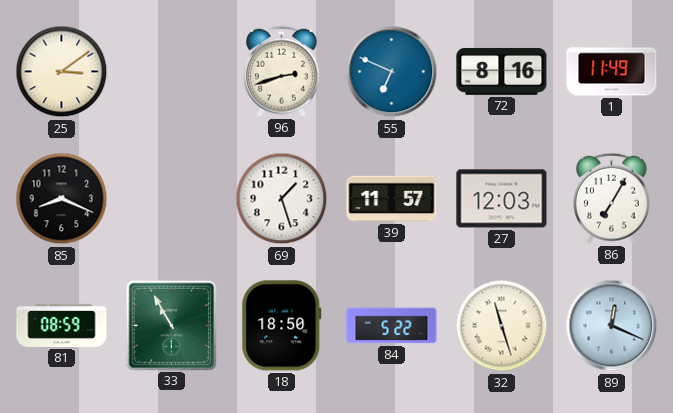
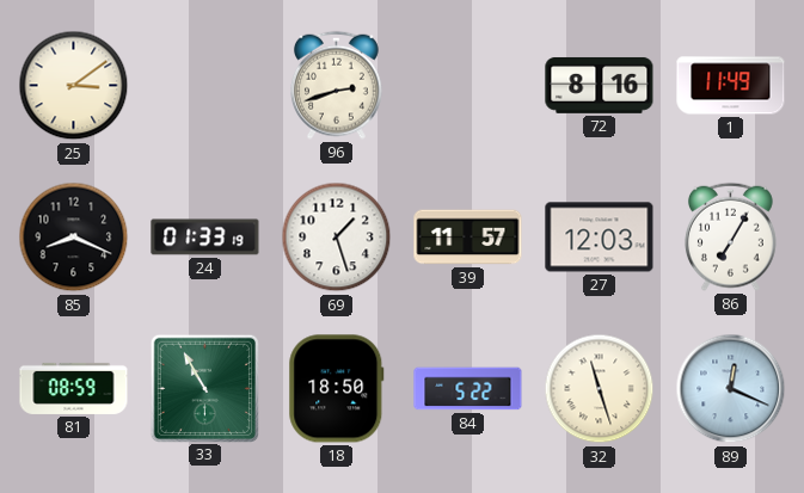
55: 6:49 -> none (392, 72)
24: none -> 01:33 (205, 238)
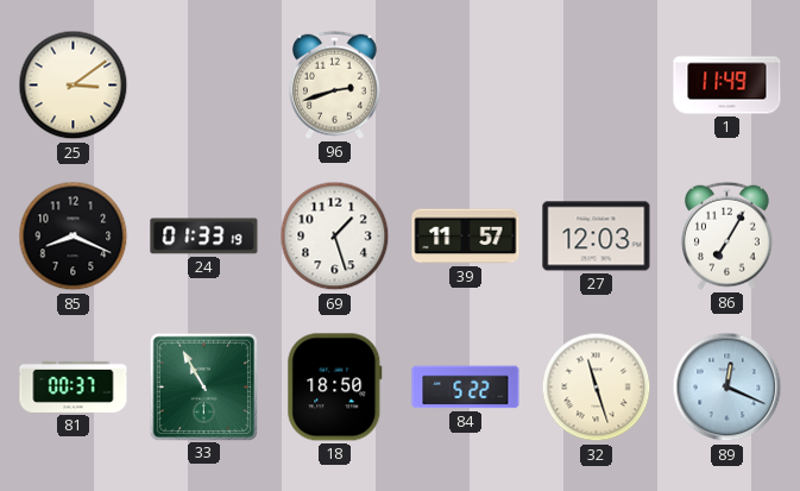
72: 8:16 -> none (600, 85)
81: 08:59 -> 00:37 (74, 386)
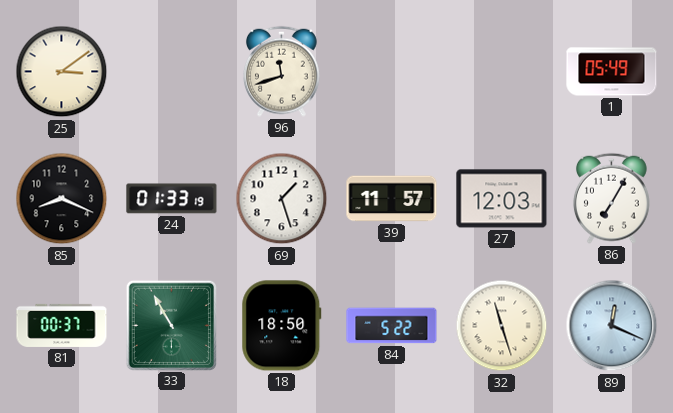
96: 2:42 -> 11:42 (281, 71)
1: 11:49 -> 05:49 (612, 72)
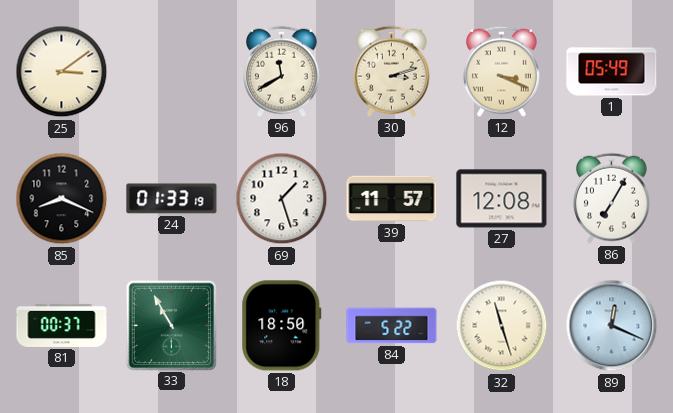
96: 11:42 -> 11:40 (281, 71)
30: none -> 3:12 (391, 71)
12: none -> 3:19 (501, 71)
27: 12:03 -> 12:08 (502, 199)
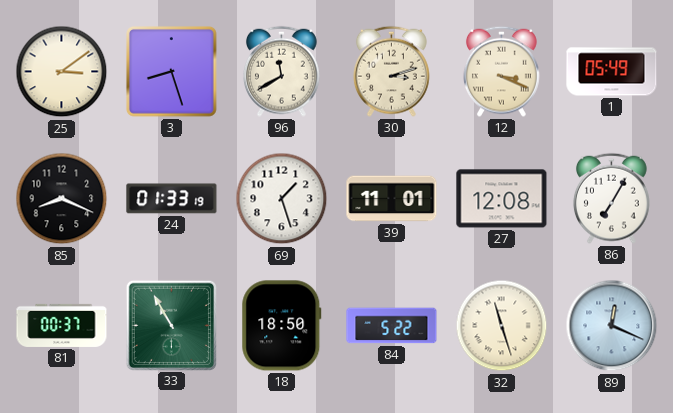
3: none -> 8:27 (171, 71)
39: 11:57 -> 11:01 (392, 199)
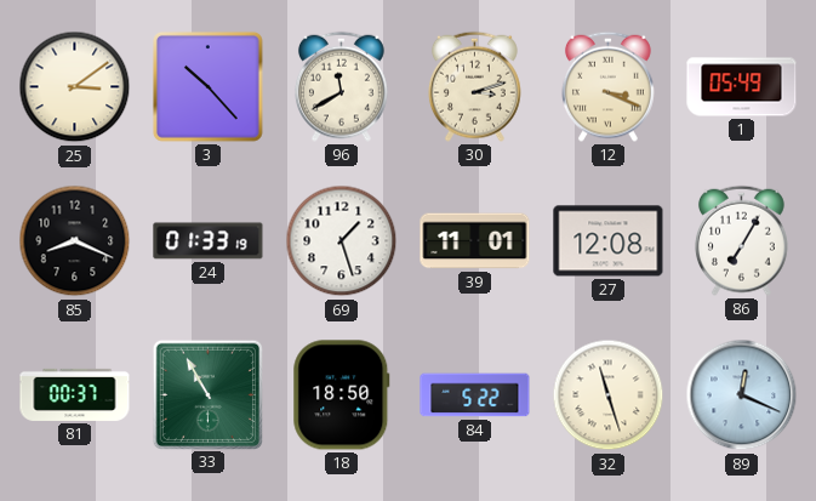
3: 8:27 -> 10:23 (207, 86)
